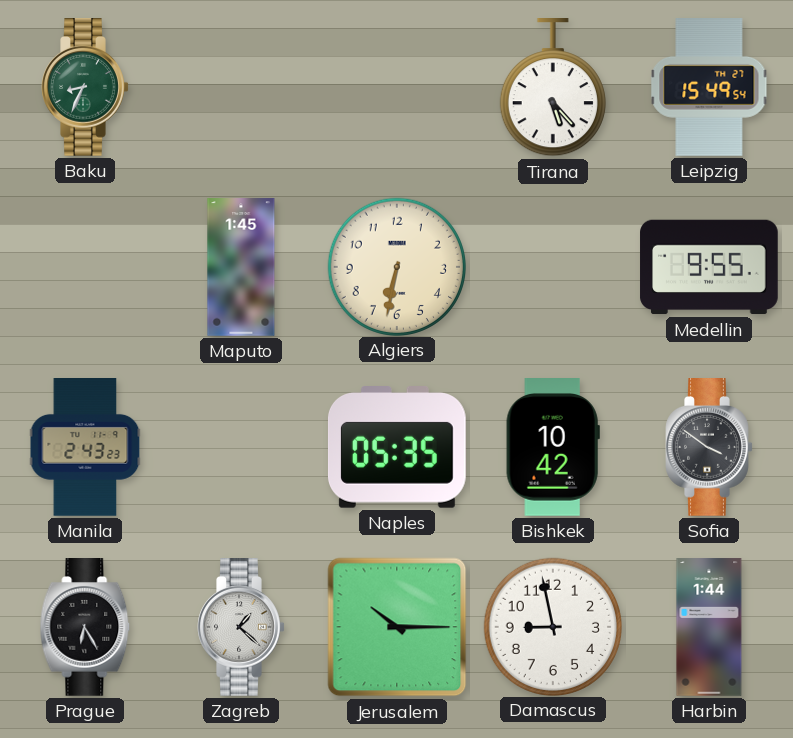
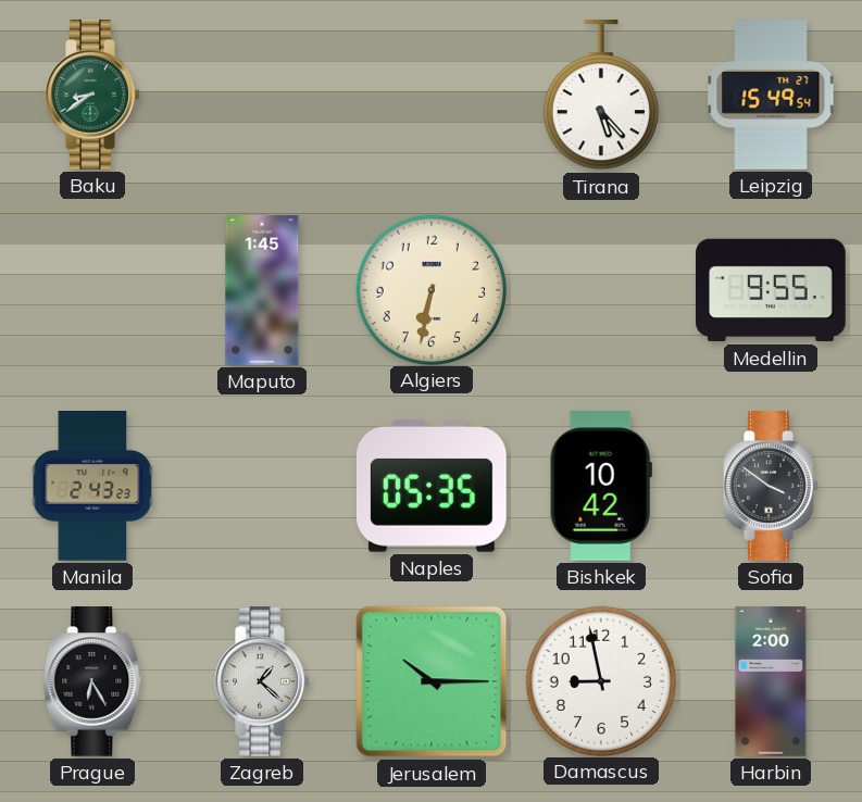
Baku: 8:34 -> 8:39 (92, 96)
Harbin: 1:44 -> 2:00 (771, 681)
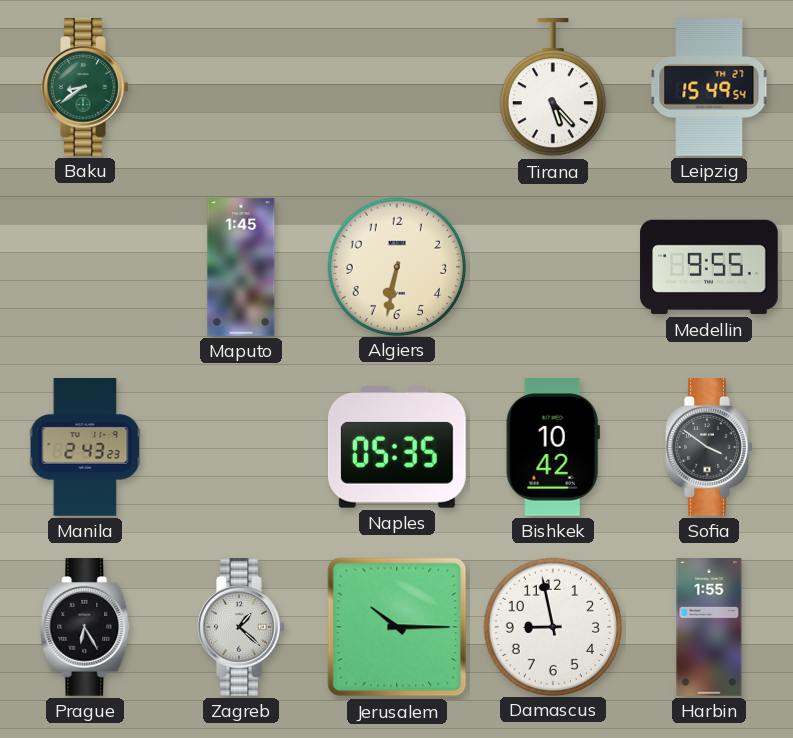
Harbin: 2:00 -> 1:55 (709, 627)
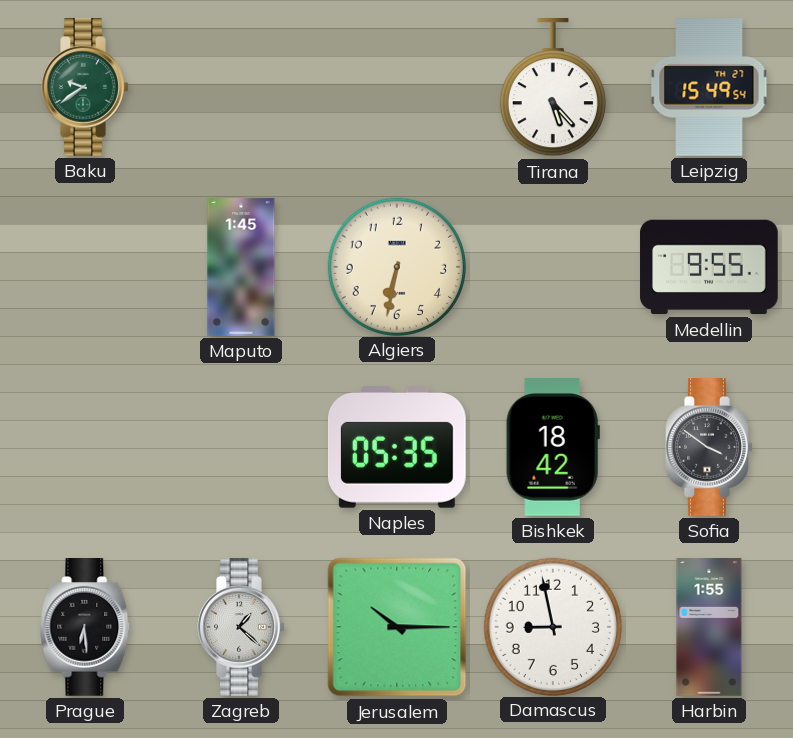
Baku: 8:39 -> 9:39 (85, 88)
Manila: 2:43 -> none (85, 447)
Bishkek: 10:42 -> 18:42 (553, 448)
Prague: 6:25 -> 6:29 (85, 628)
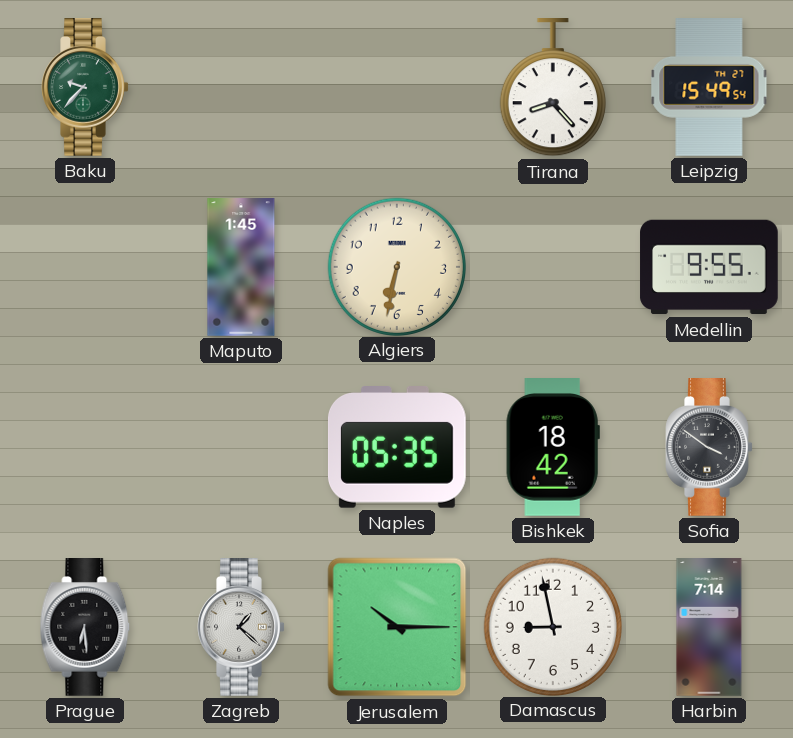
Baku: 9:39 -> 9:37 (85, 88)
Tirana: 5:23 -> 8:23 (553, 88)
Harbin: 1:55 -> 7:14 (709, 627)
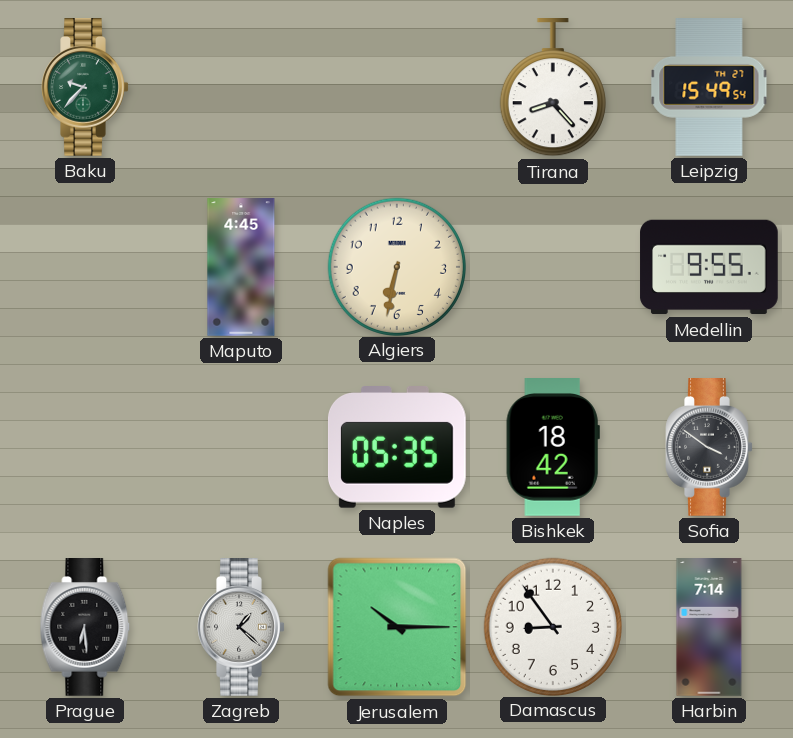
Maputo: 1:45 -> 4:45 (241, 267)
Damascus: 8:58 -> 8:54 (552, 626)
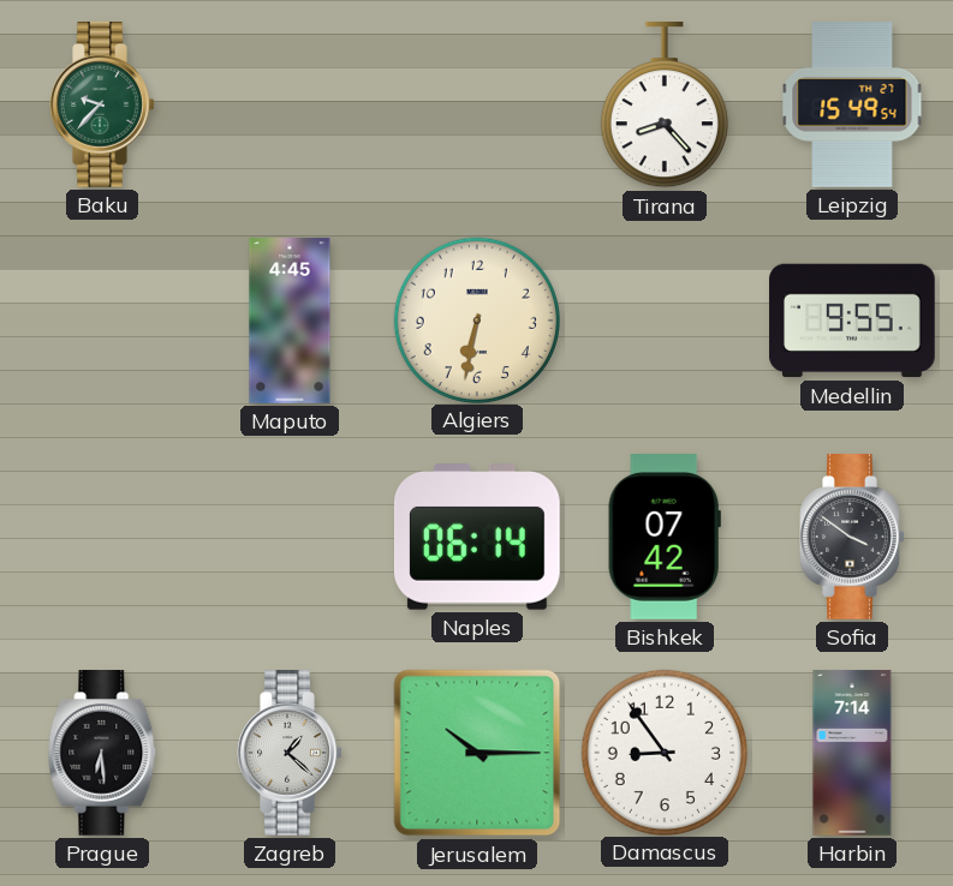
Naples: 05:35 -> 06:14 (477, 538)
Bishkek: 18:42 -> 07:42 (665, 538)
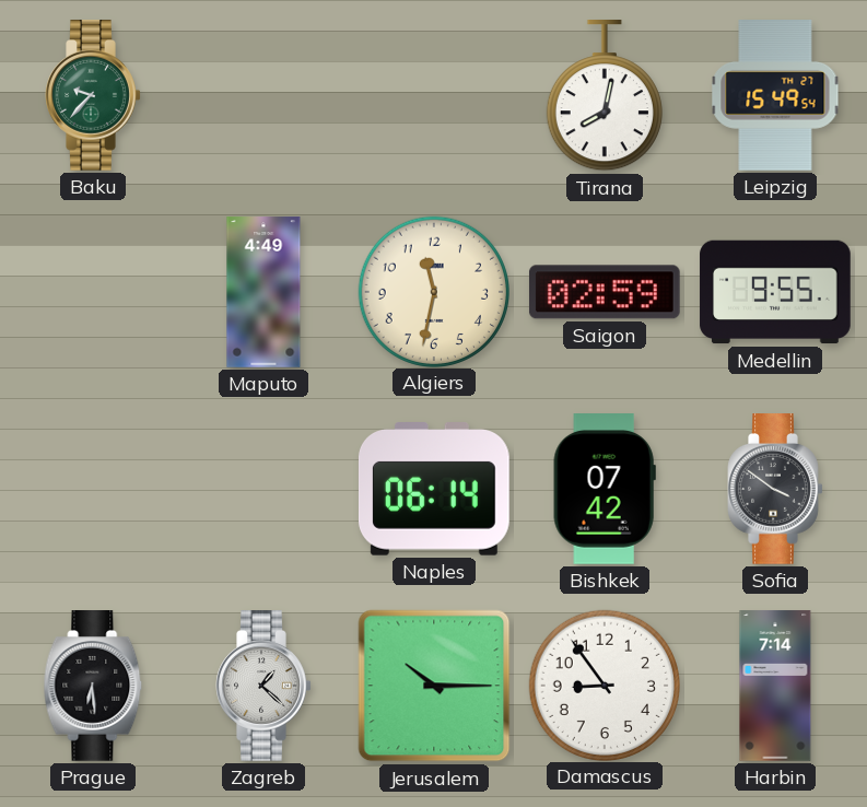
Tirana: 8:23 -> 8:02 (605, 96)
Maputo: 4:45 -> 4:49 (263, 292)
Algiers: 6:32 -> 11:32 (433, 291)
Saigon: none -> 02:59 (605, 292)
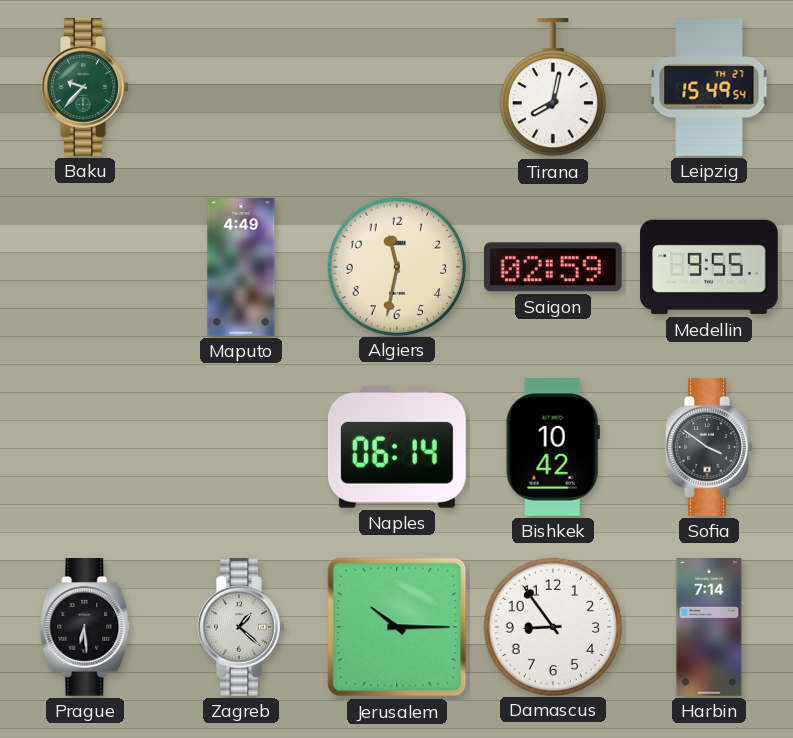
Bishkek: 07:42 -> 10:42 (553, 448)
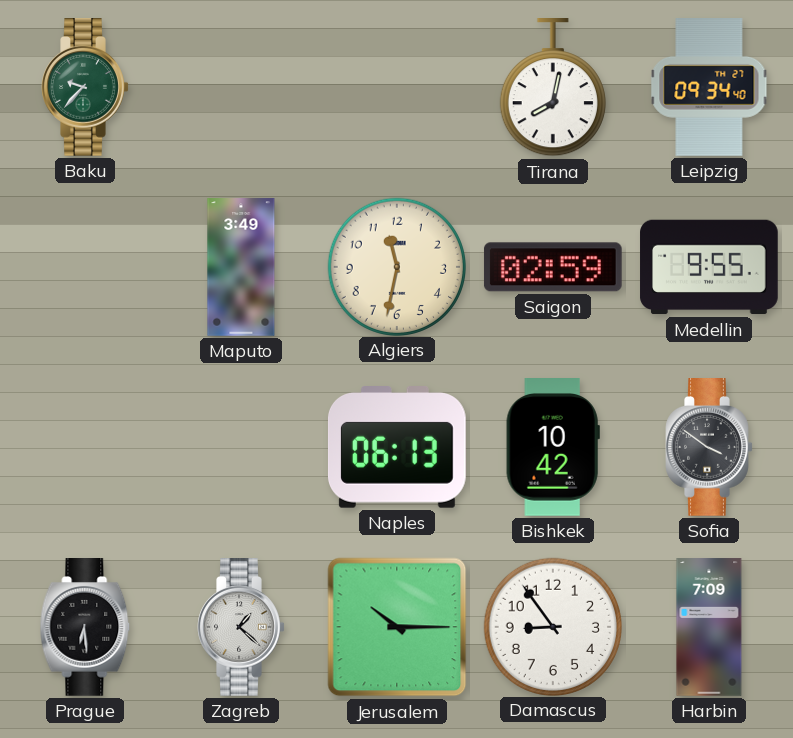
Leipzig: 15:49 -> 09:34 (709, 88)
Maputo: 4:49 -> 3:49 (241, 267)
Naples: 06:14 -> 06:13 (397, 448)
Harbin: 7:14 -> 7:09 (709, 627)
